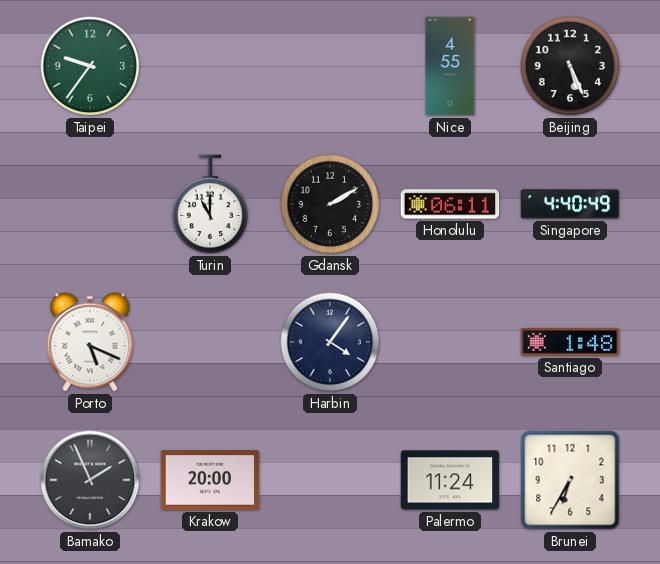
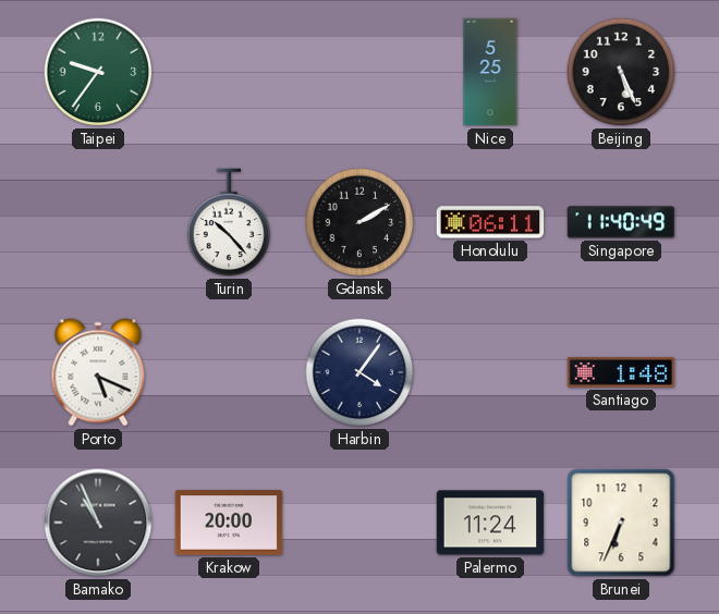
Nice: 4:55 -> 5:25 (490, 72)
Turin: 11:00 -> 10:23 (229, 222)
Singapore: 4:40 -> 11:40 (621, 222)
Bamako: 1:56 -> 10:56 (98, 523)
Brunei: 6:35 -> 6:34 (621, 523)
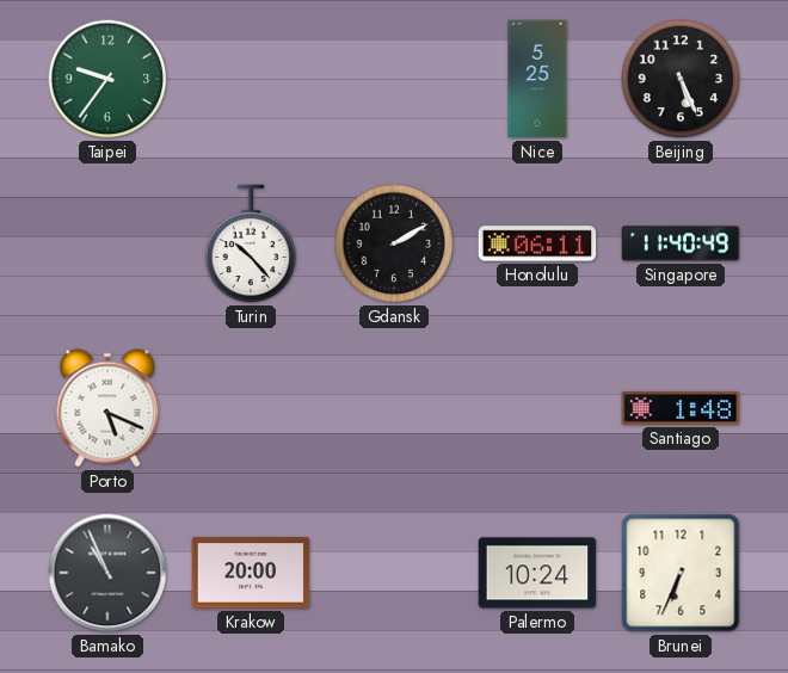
Harbin: 4:06 -> none (359, 372)
Palermo: 11:24 -> 10:24 (537, 573)
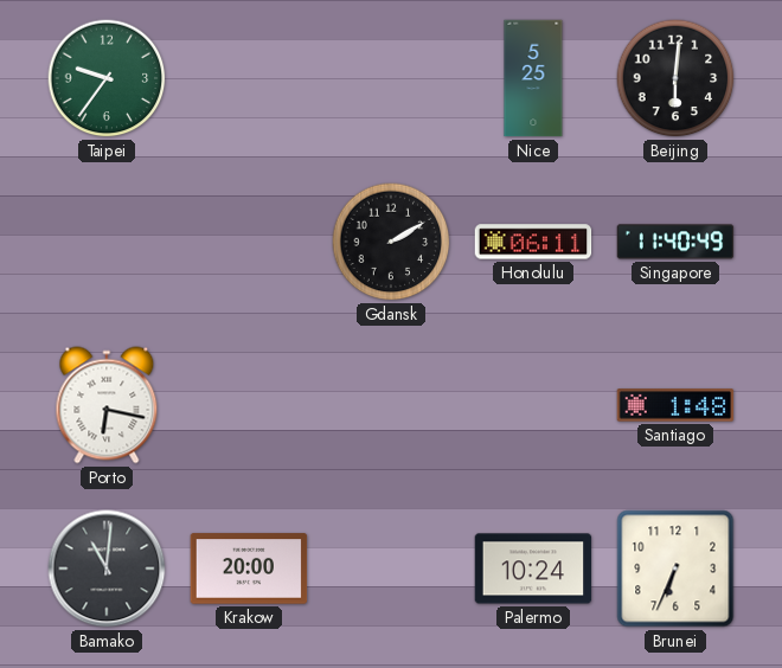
Beijing: 5:26 -> 6:01 (675, 78)
Turin: 10:23 -> none (251, 243)
Porto: 5:19 -> 6:17 (107, 405)
Bamako: 10:56 -> 11:01 (107, 569)
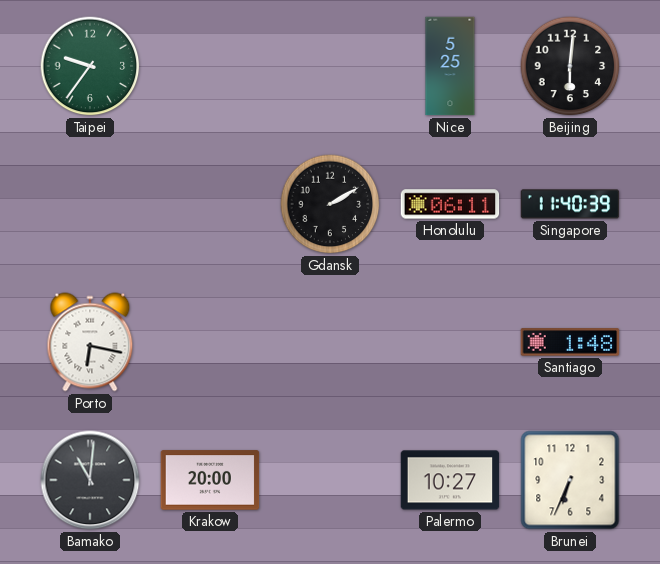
Singapore: 11:40:49 -> 11:40:39 (570, 204)
Palermo: 10:24 -> 10:27 (450, 480)
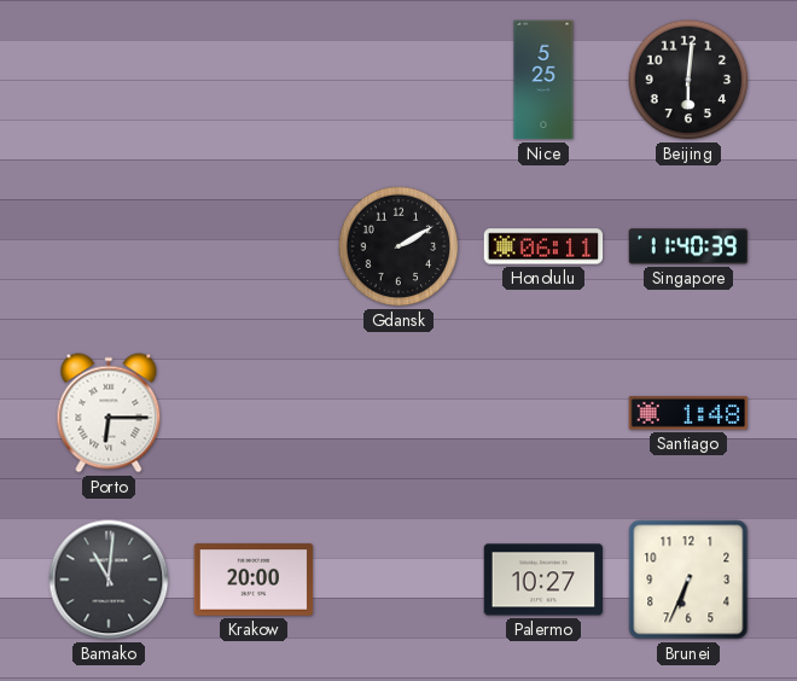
Taipei: 9:36 -> none (90, 66)
Porto: 6:17 -> 6:15 (109, 413)
